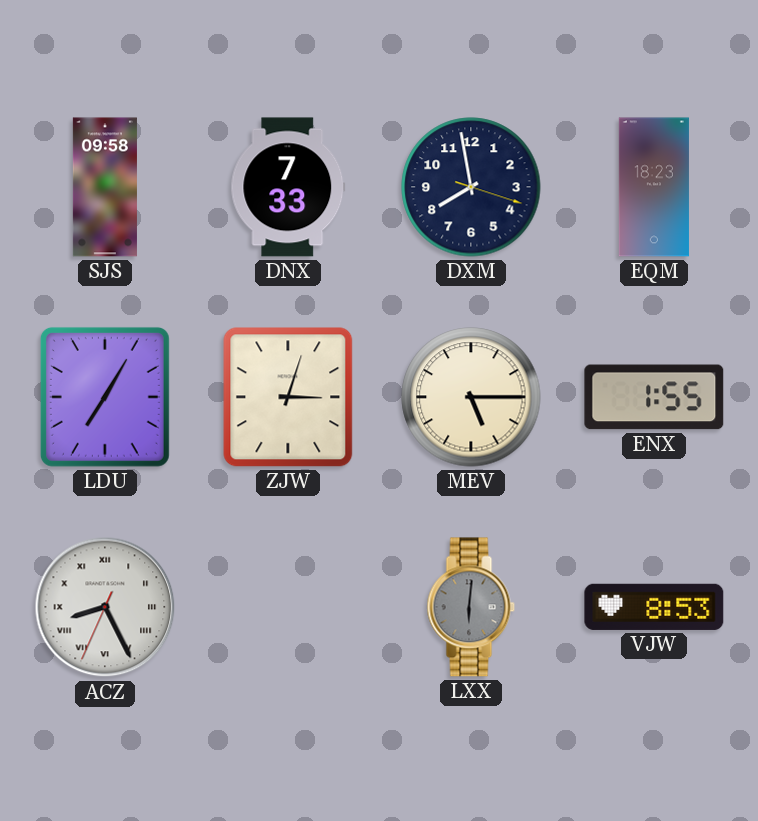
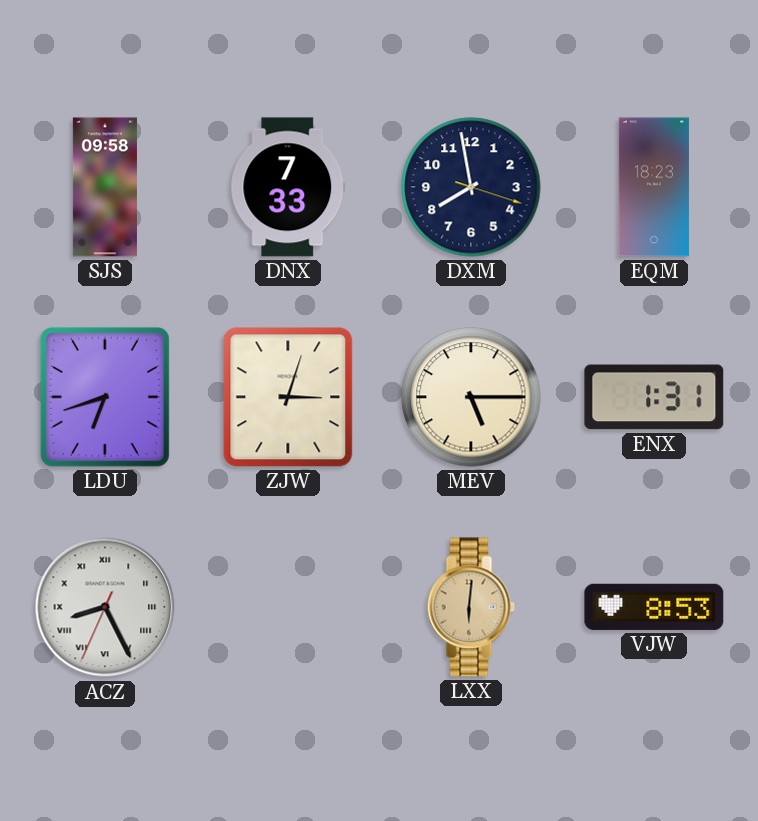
LDU: 7:05 -> 6:42 (105, 397)
ENX: 1:55 -> 1:31 (654, 397)
LXX dial: grey -> champagne (471, 607)
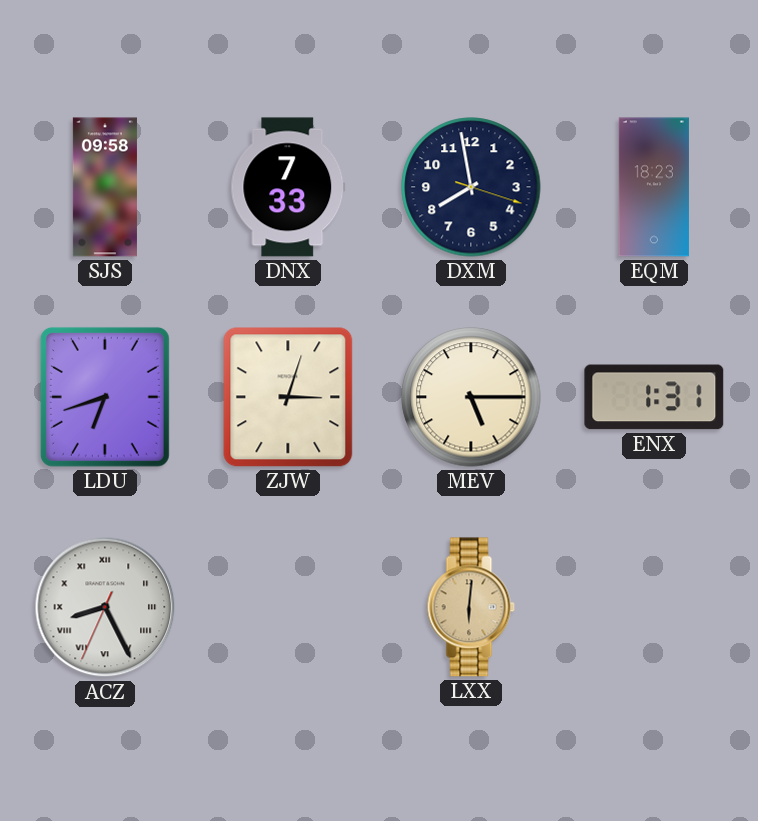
VJW: 8:53 -> none (654, 607)
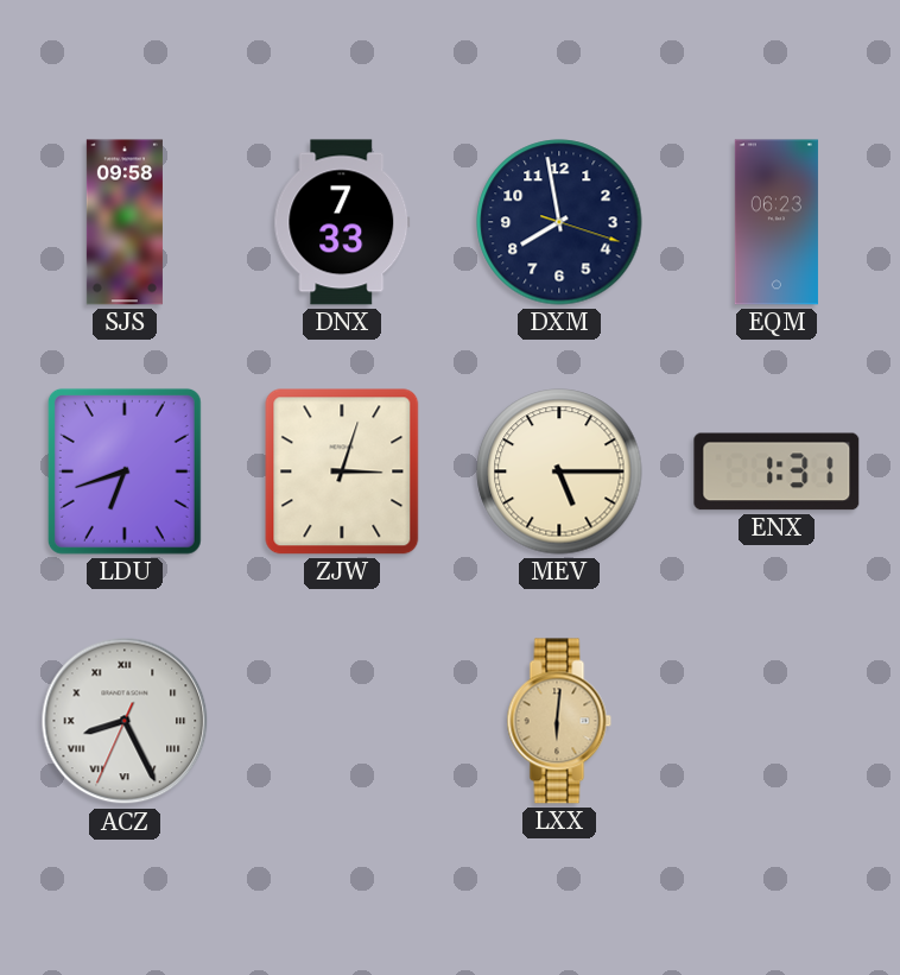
EQM: 18:23 -> 06:23 (777, 222)
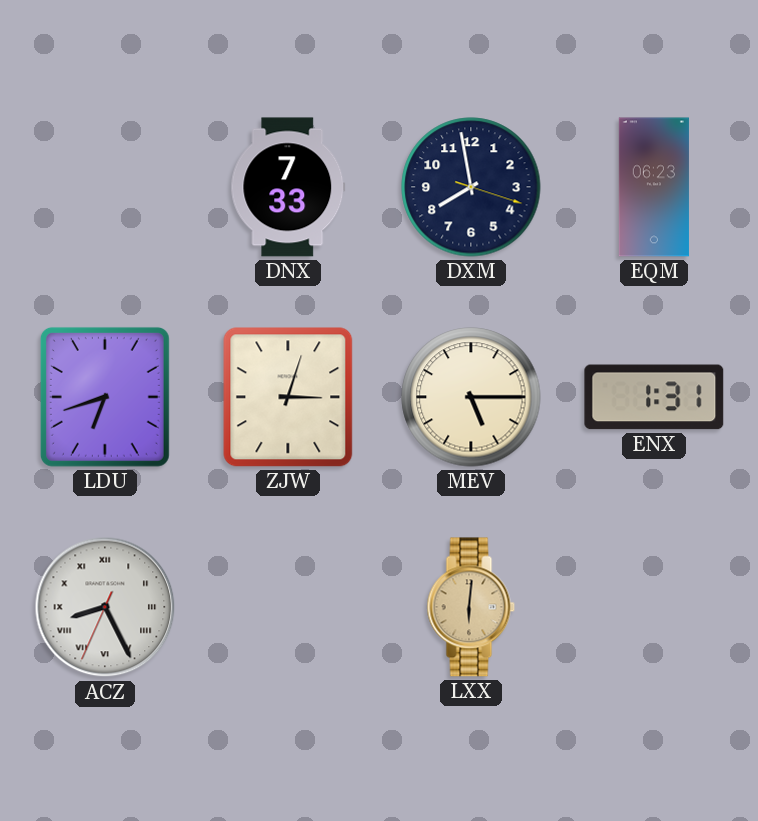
SJS: 09:58 -> none (125, 222)
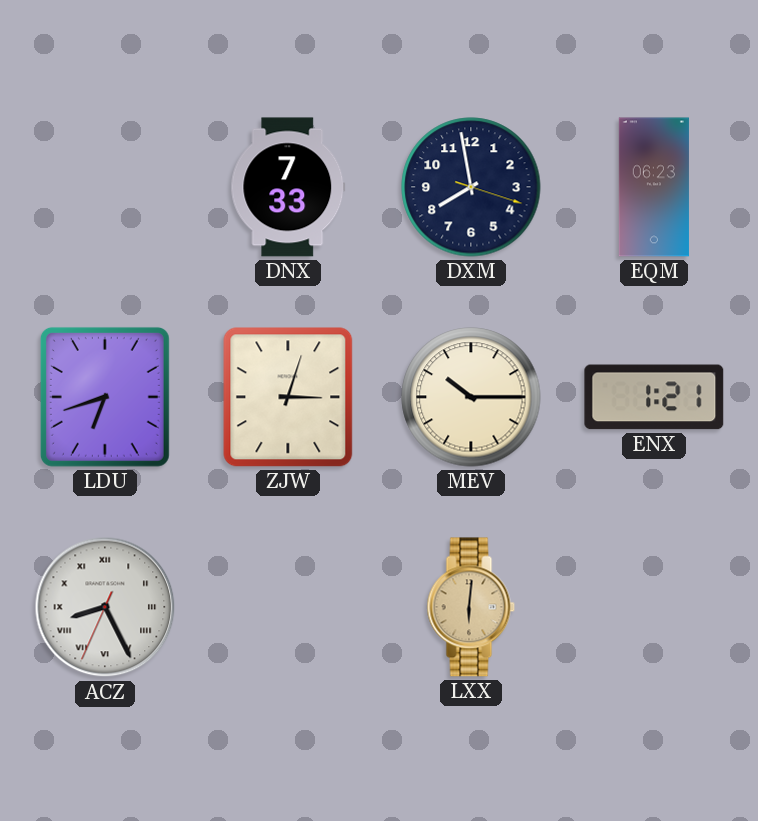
MEV: 5:15 -> 10:15 (471, 397)
ENX: 1:31 -> 1:21 (654, 397)
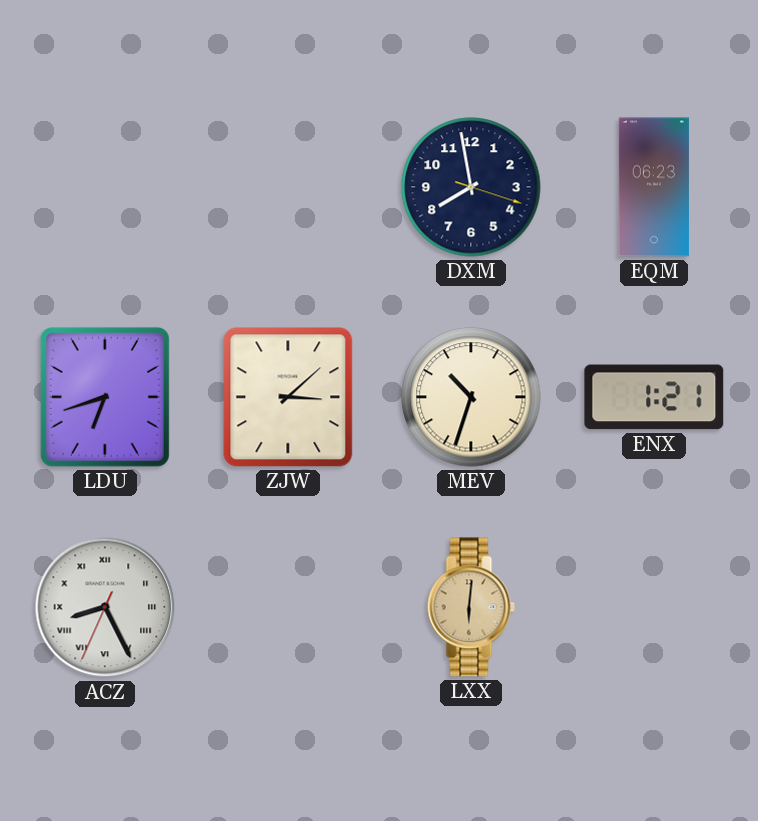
DNX: 7:33 -> none (288, 187)
ZJW: 3:03 -> 3:08 (288, 397)
MEV: 10:15 -> 10:33 (471, 397)
